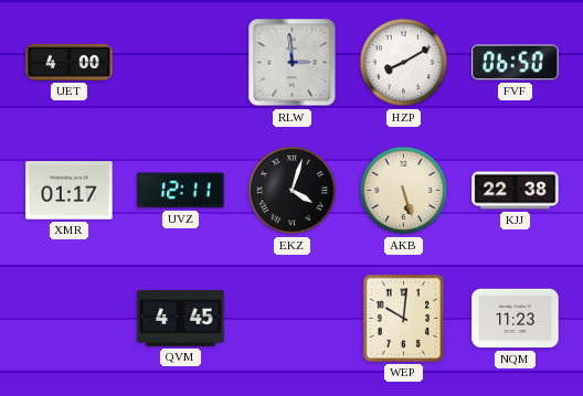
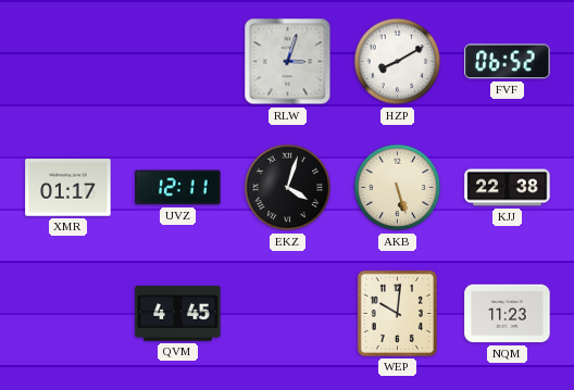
UET: 4:00 -> none (70, 62)
RLW: 2:59 -> 3:03 (288, 62)
FVF: 06:50 -> 06:52 (508, 62)
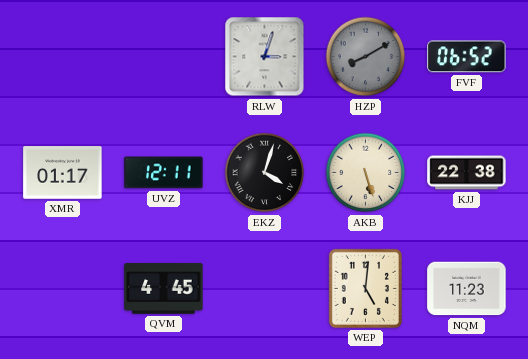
HZP dial: white -> grey (366, 57)
WEP: 10:01 -> 5:01 (365, 288)
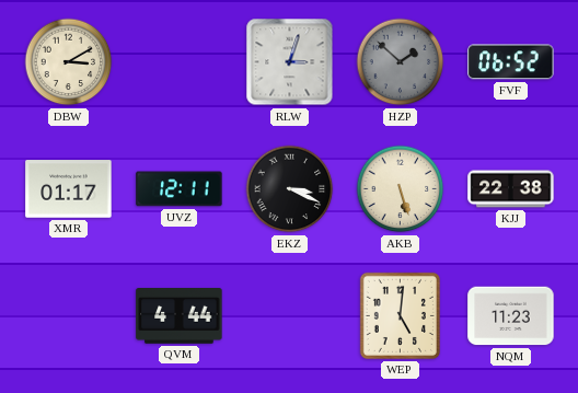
DBW: none -> 3:10 (69, 62)
HZP: 8:10 -> 1:52 (401, 62)
EKZ: 4:03 -> 3:19 (290, 189)
QVM: 4:45 -> 4:44 (180, 316)
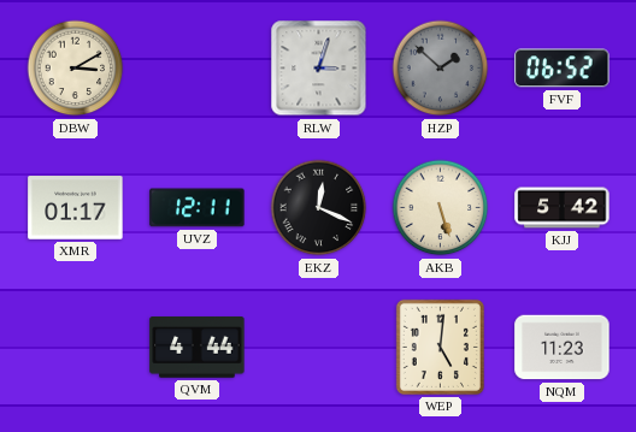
EKZ: 3:19 -> 12:19 (319, 208)
KJJ: 22:38 -> 5:42 (563, 208)
